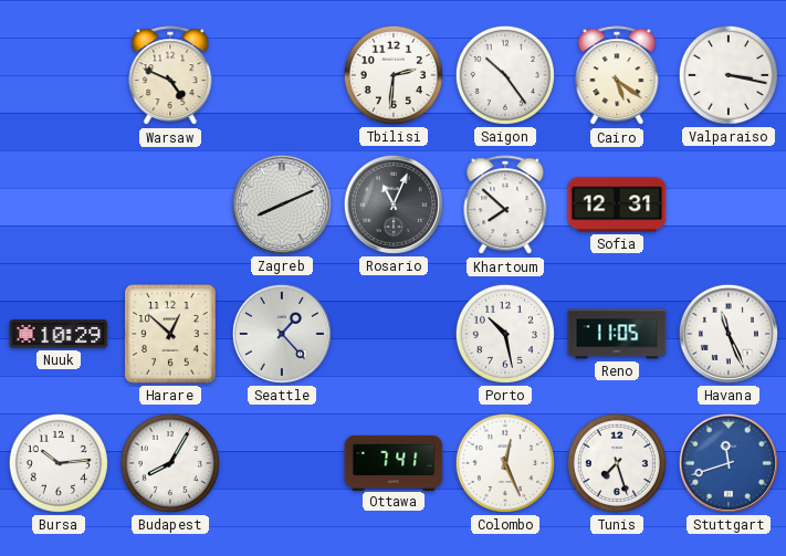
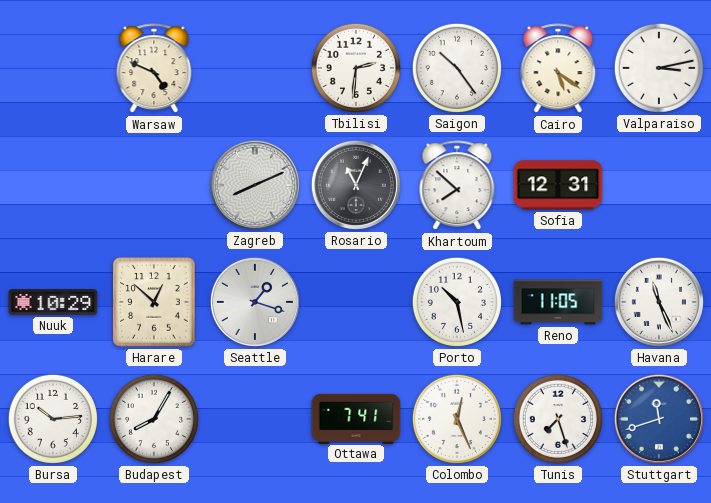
Valparaiso: 3:17 -> 3:13 (659, 68)
Seattle: 1:23 -> 1:18 (255, 302)
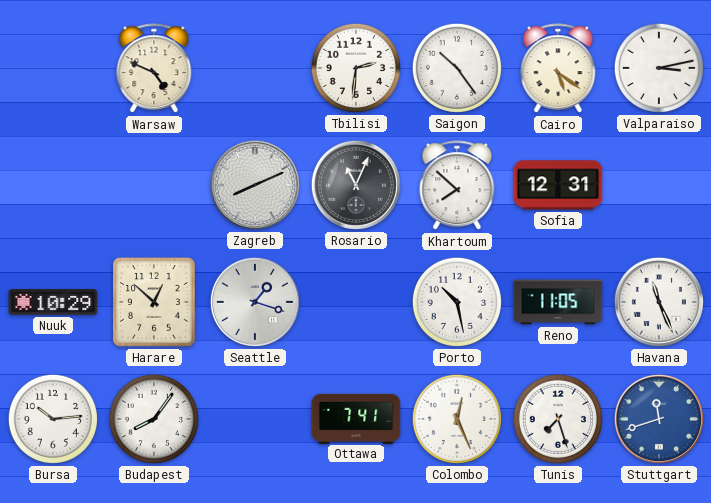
Budapest: 8:05 -> 8:06 (154, 419)
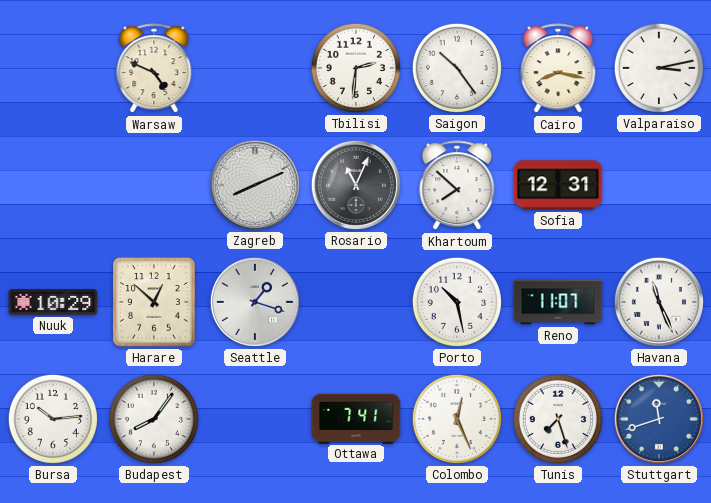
Cairo: 5:21 -> 8:17 (558, 69)
Reno: 11:05 -> 11:07 (558, 302)
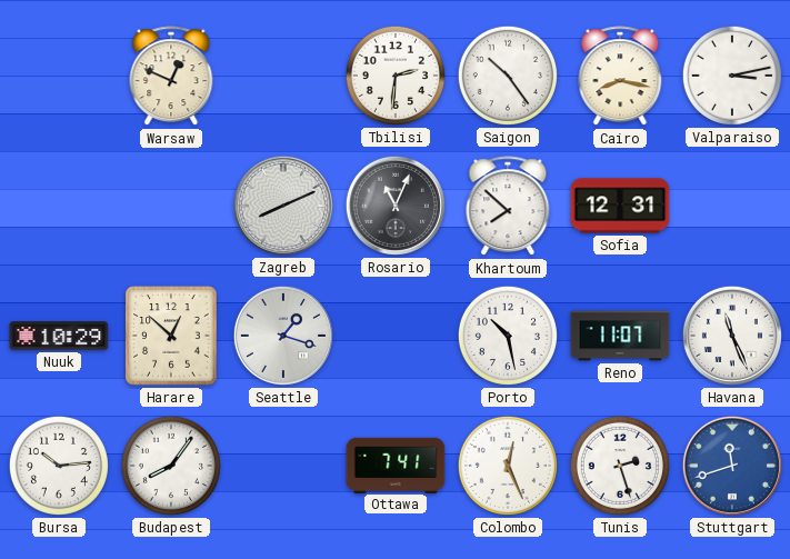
Warsaw: 4:49 -> 12:49 (171, 77)
Tunis: 7:27 -> 2:27 (620, 466)
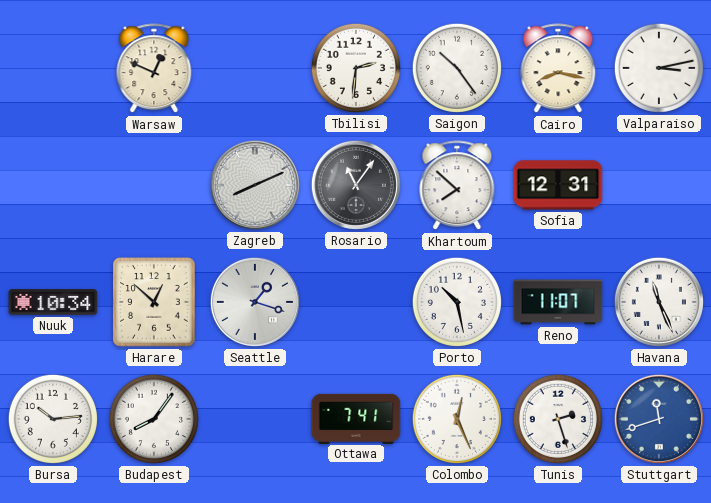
Rosario: 11:04 -> 11:06 (356, 185)
Nuuk: 10:29 -> 10:34 (53, 302)
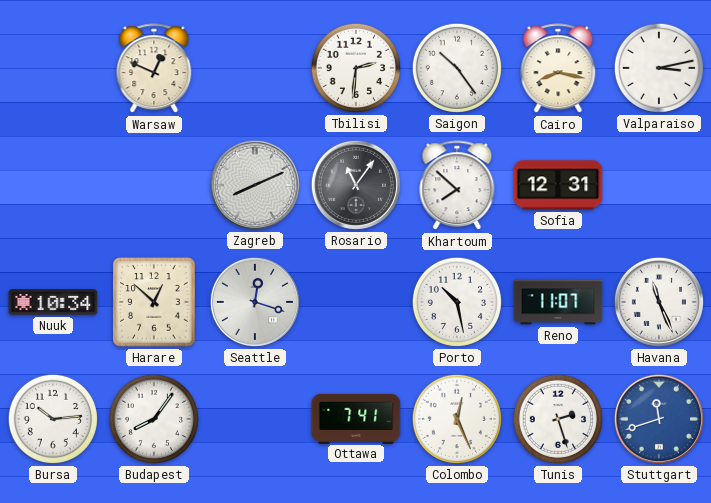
Seattle: 1:18 -> 12:18 (255, 302)
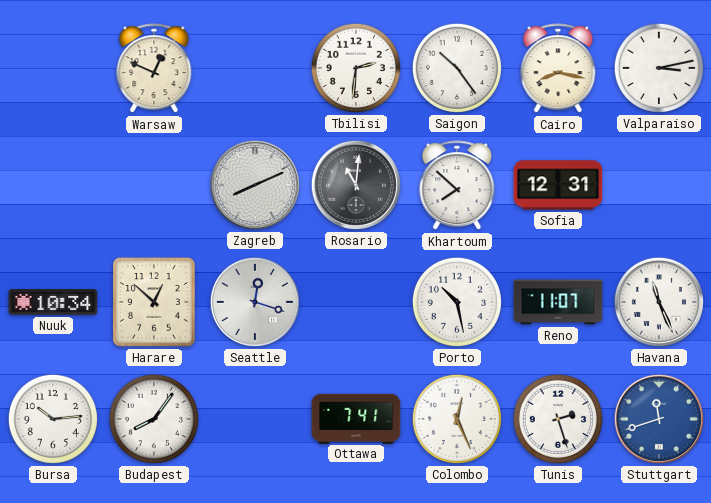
Rosario: 11:06 -> 11:01 (356, 185)
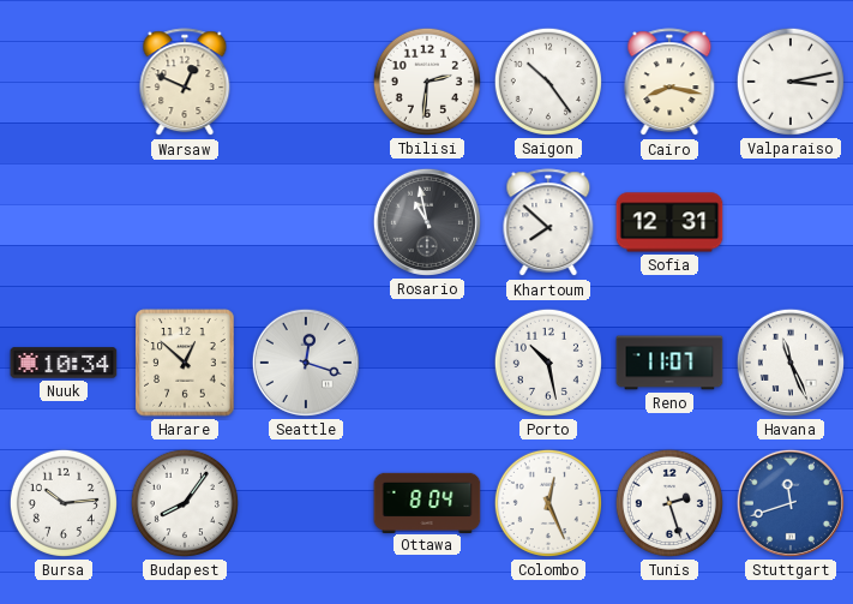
Zagreb: 8:11 -> none (255, 185)
Rosario: 11:01 -> 10:58 (427, 222)
Ottawa: 7:41 -> 8:04 (427, 502)
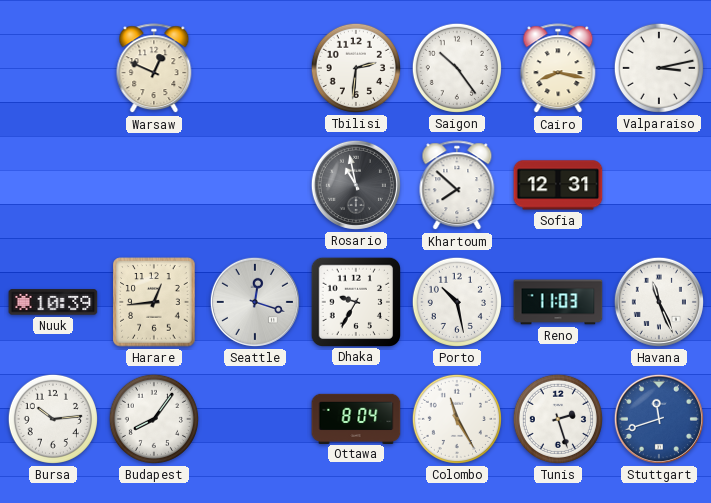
Nuuk: 10:34 -> 10:39 (53, 302)
Harare: 12:52 -> 12:44 (154, 302)
Dhaka: none -> 9:35 (355, 301)
Reno: 11:07 -> 11:03 (558, 302)
Colombo: 12:26 -> 11:25 (457, 419)
